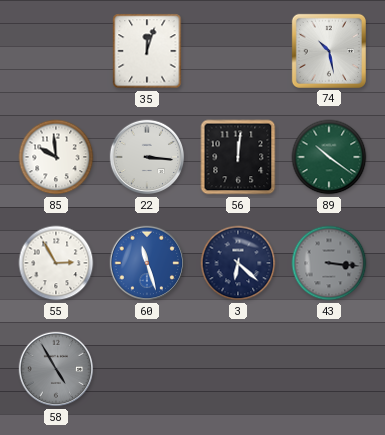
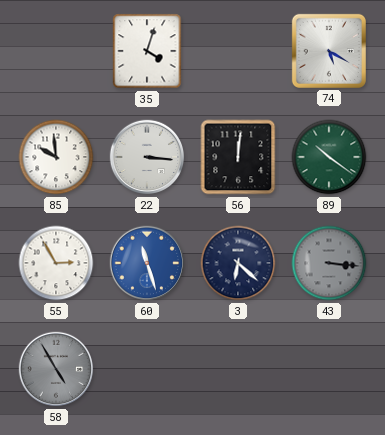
35: 12:03 -> 4:03 (147, 51)
74: 10:28 -> 5:20 (329, 51)
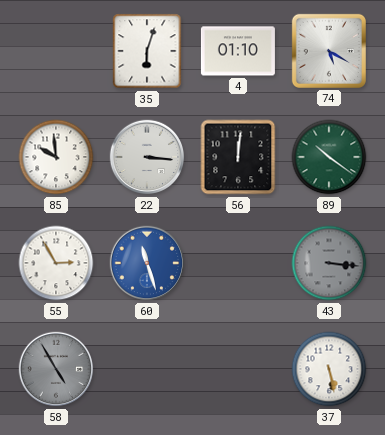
35: 4:03 -> 6:03 (147, 51)
4: none -> 01:10 (238, 51)
3: 6:22 -> none (238, 263)
37: none -> 5:28 (329, 369)
